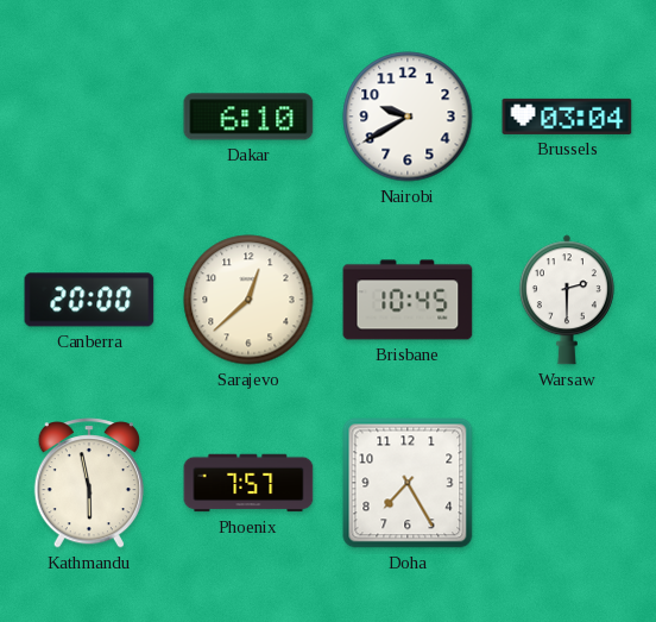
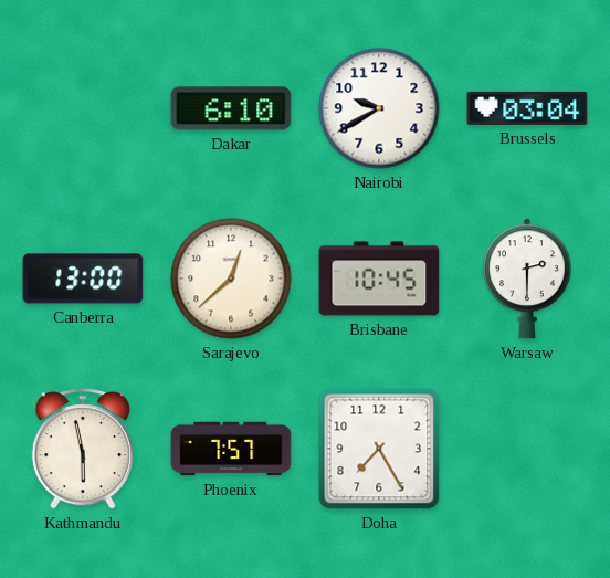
Canberra: 20:00 -> 13:00 (83, 279)
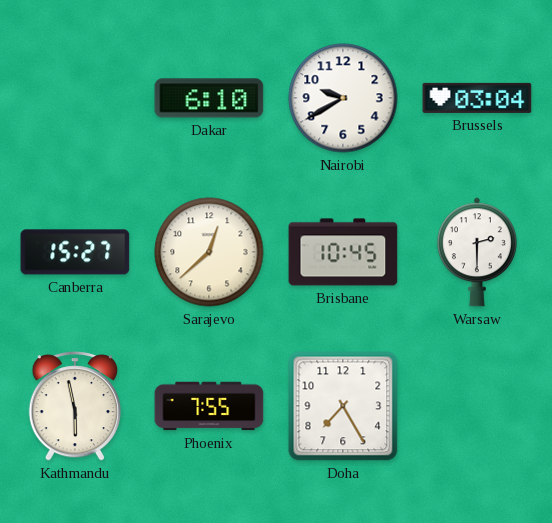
Canberra: 13:00 -> 15:27 (75, 252)
Phoenix: 7:57 -> 7:55 (209, 406)
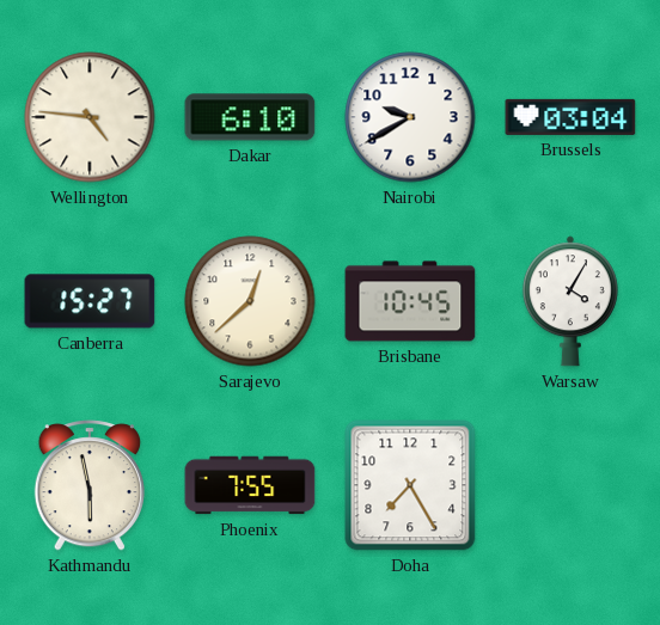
Wellington: none -> 4:46 (90, 117)
Warsaw: 2:30 -> 4:05 (570, 301)
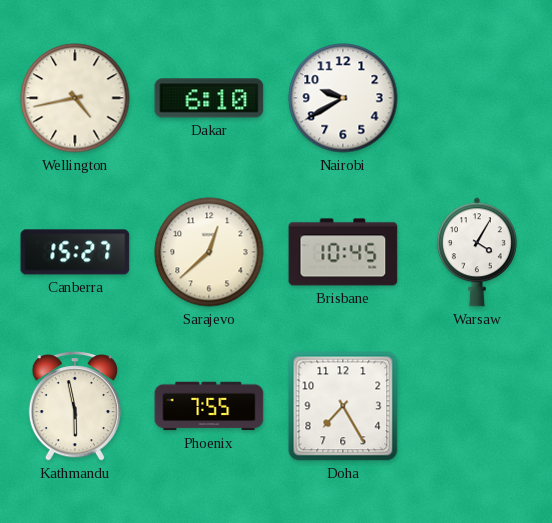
Wellington: 4:46 -> 4:43 (75, 98)
Brussels: 03:04 -> none (570, 117)
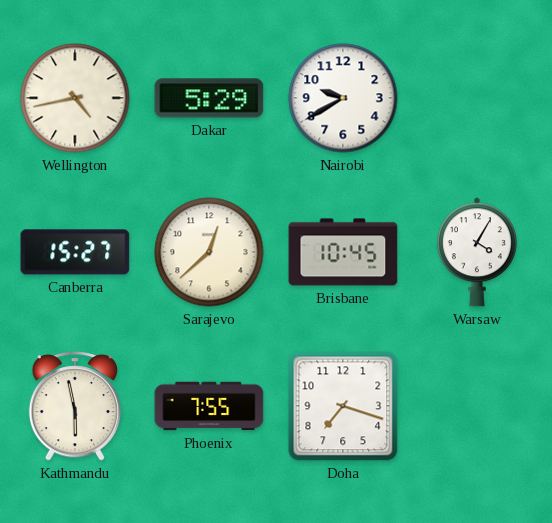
Dakar: 6:10 -> 5:29 (209, 98)
Doha: 7:25 -> 7:18 (343, 406)
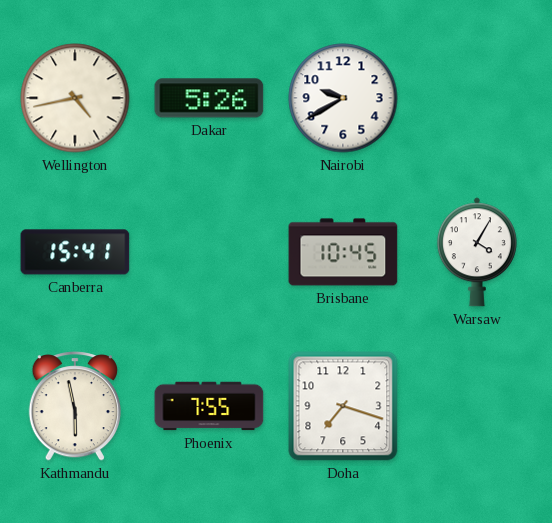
Dakar: 5:29 -> 5:26 (209, 98)
Canberra: 15:27 -> 15:41 (75, 252)
Sarajevo: 12:38 -> none (209, 252)
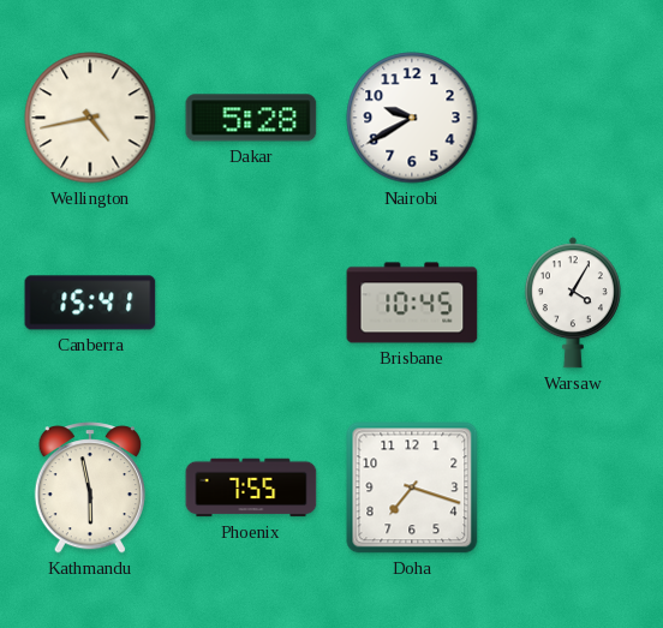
Dakar: 5:26 -> 5:28 (251, 118)
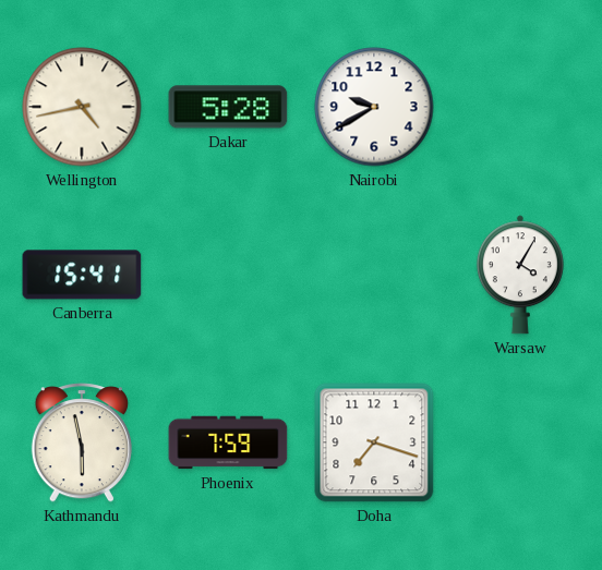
Brisbane: 10:45 -> none (412, 303)
Phoenix: 7:55 -> 7:59 (228, 442)
